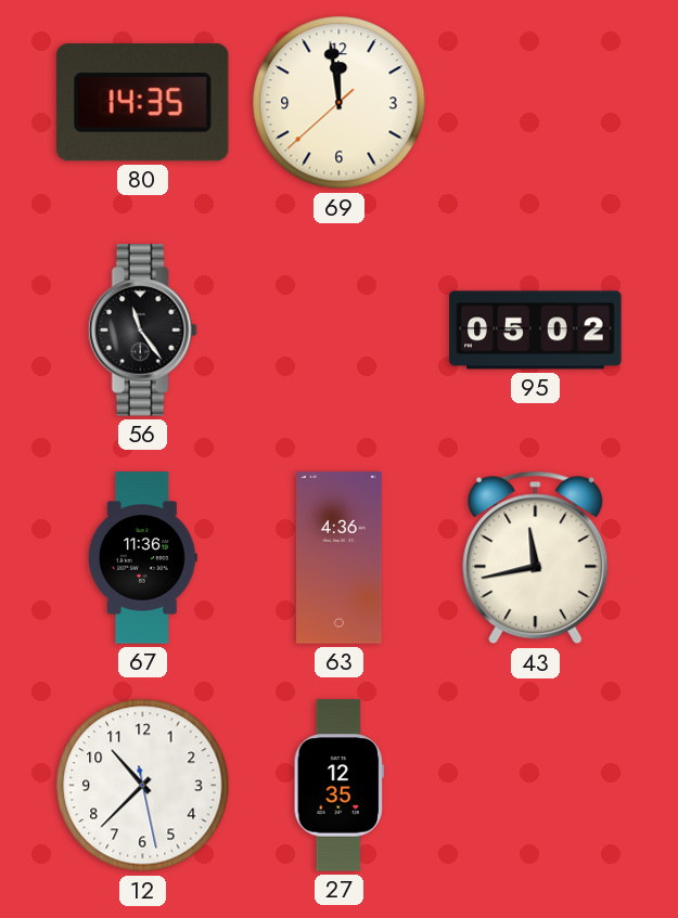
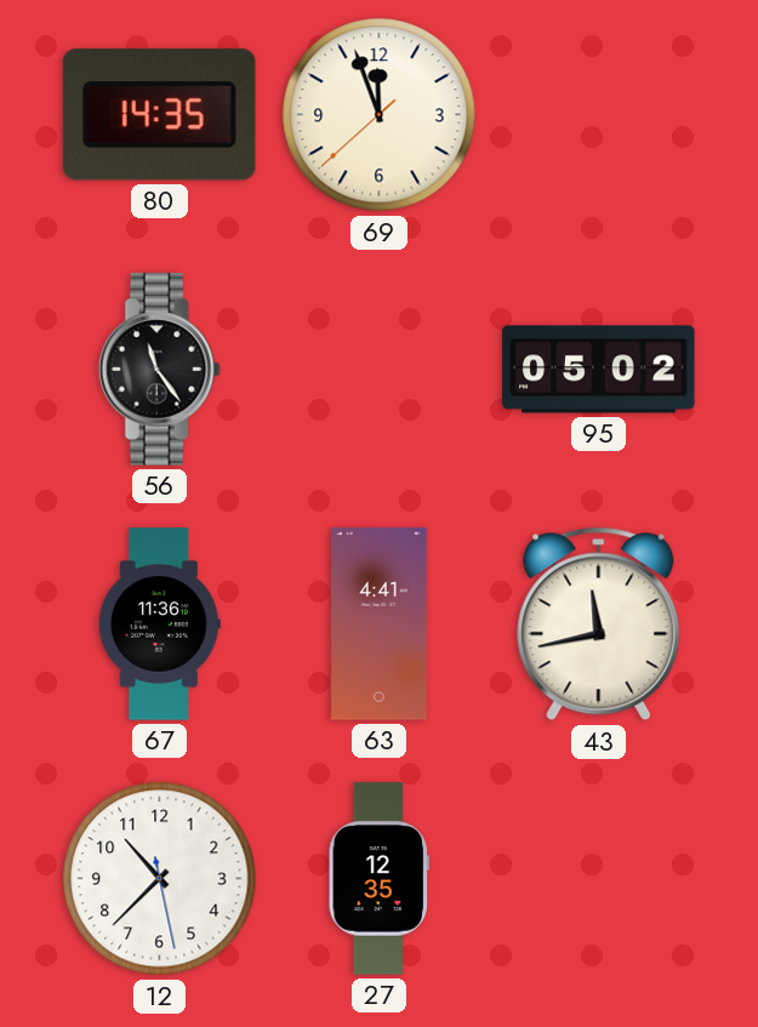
69: 11:58 -> 11:56 (380, 115)
63: 4:36 -> 4:41 (380, 624)
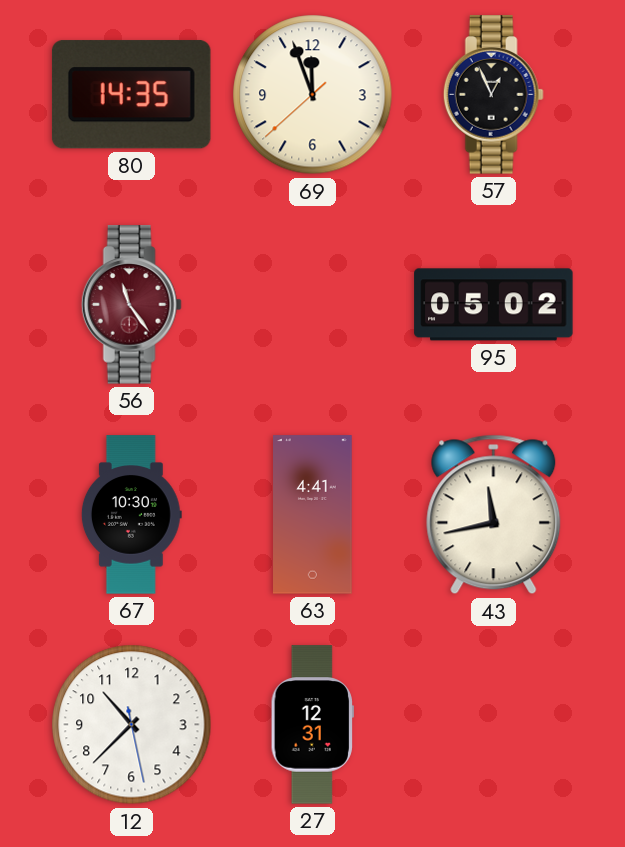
57: none -> 12:56 (493, 95)
56 dial: black -> burgundy (131, 305)
67: 11:36 -> 10:30 (131, 515)
27: 12:35 -> 12:31 (312, 725)
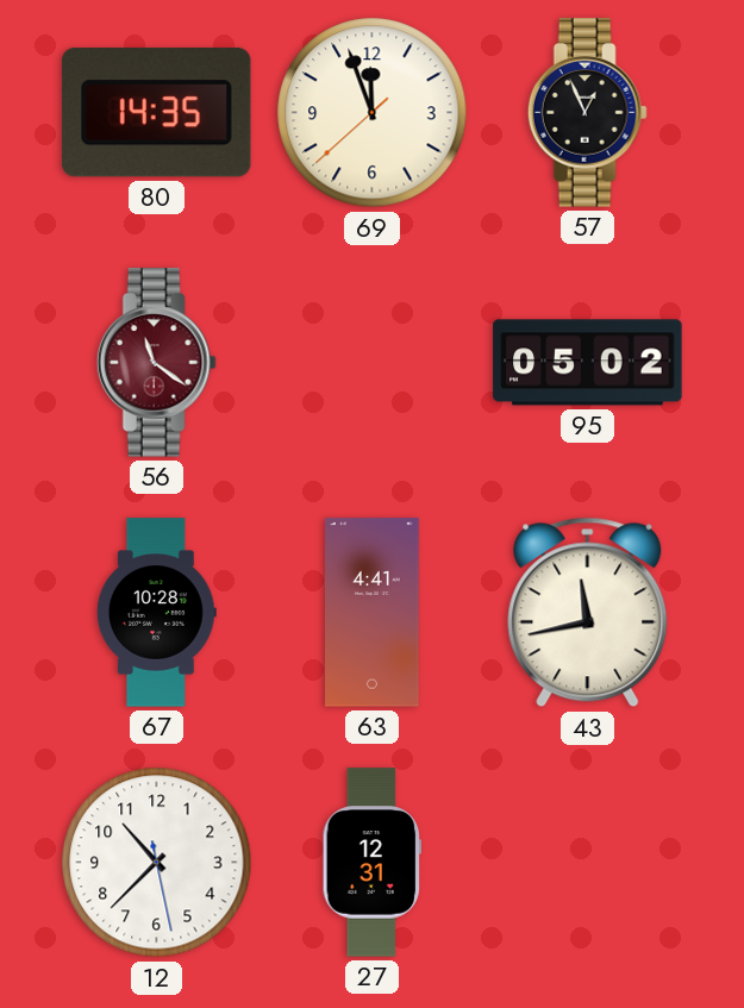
56: 11:24 -> 11:21 (156, 363)
67: 10:30 -> 10:28 (156, 613)
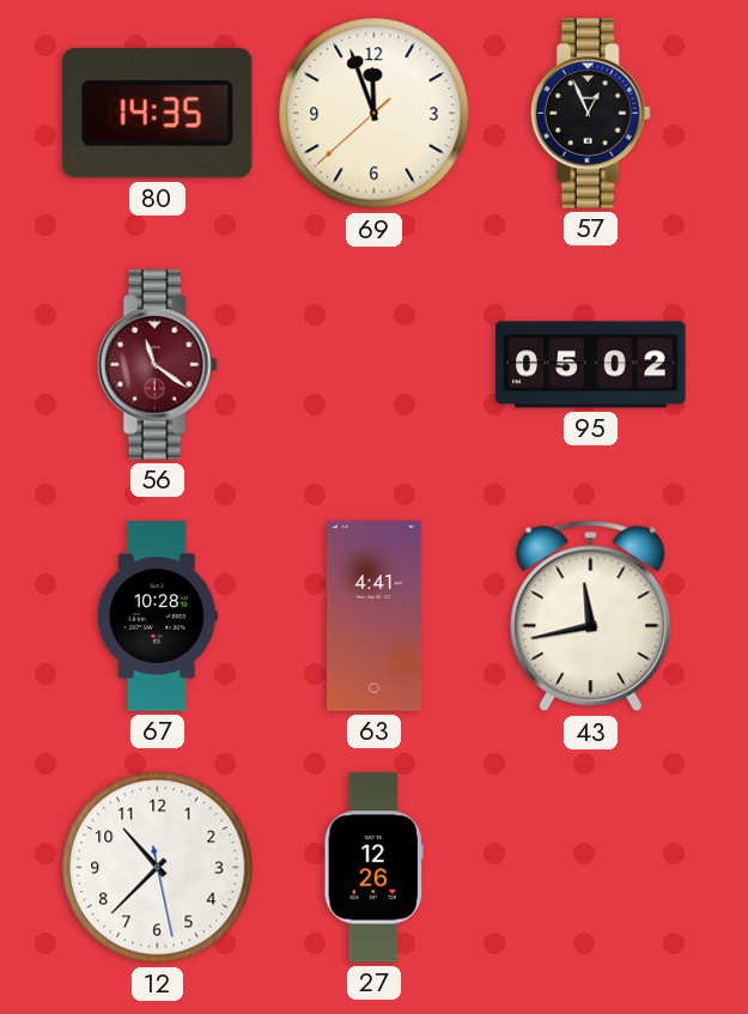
27: 12:31 -> 12:26 (373, 868)
